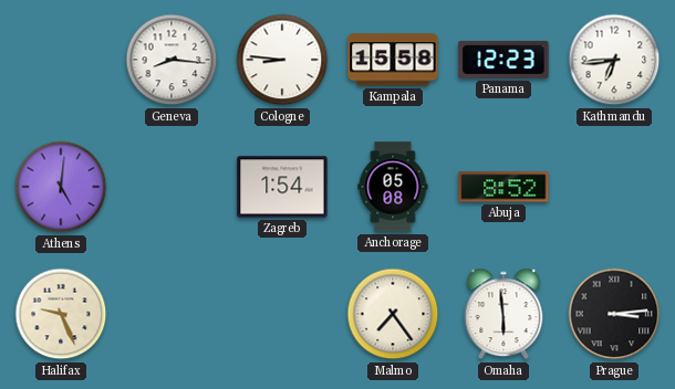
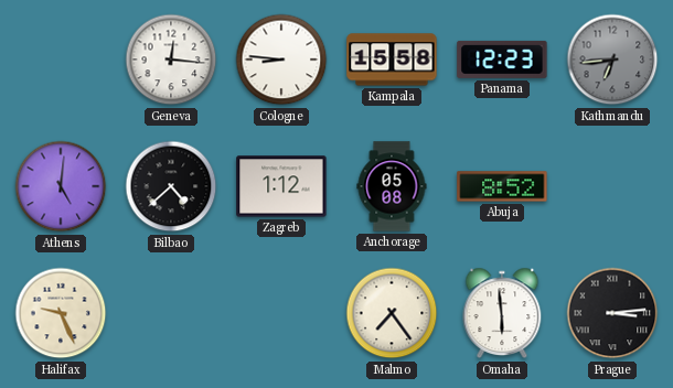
Geneva: 8:16 -> 12:16 (171, 60)
Kathmandu dial: white -> grey (612, 60)
Bilbao: none -> 4:38 (171, 186)
Zagreb: 1:54 -> 1:12 (281, 186)
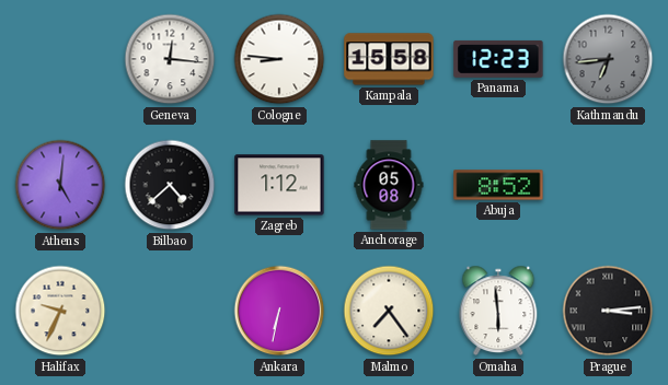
Halifax: 9:26 -> 9:34 (60, 311)
Ankara: none -> 6:32 (279, 311)
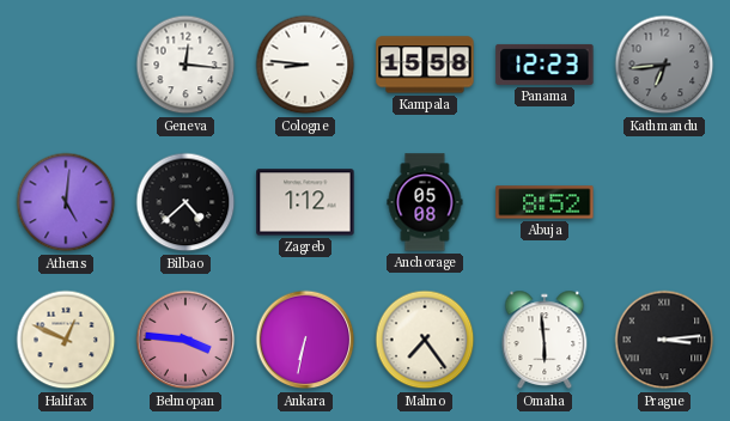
Halifax: 9:34 -> 12:49 (66, 340)
Belmopan: none -> 3:46 (185, 340)
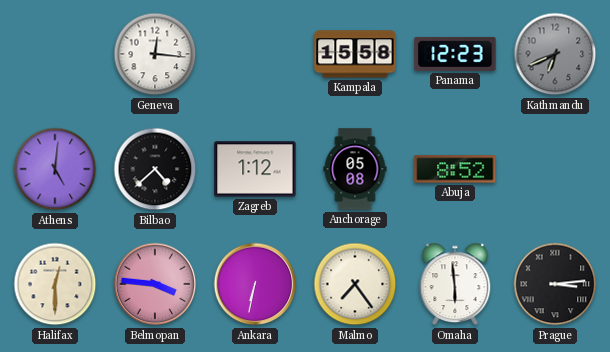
Cologne: 8:46 -> none (305, 65)
Kathmandu: 6:44 -> 6:41 (555, 54)
Halifax: 12:49 -> 12:30 (55, 284)
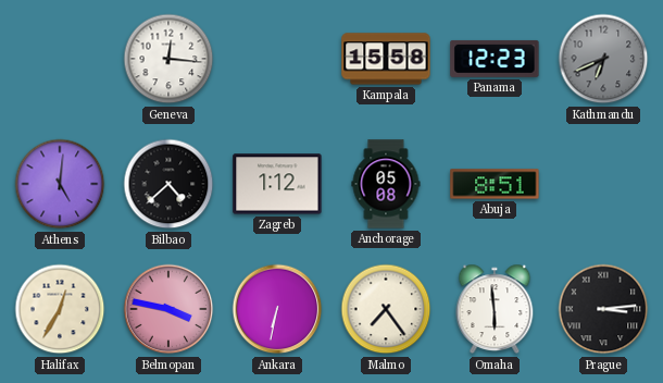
Abuja: 8:52 -> 8:51 (495, 184)
Halifax: 12:30 -> 12:35 (60, 309)
Belmopan: 3:46 -> 3:47 (168, 309)
